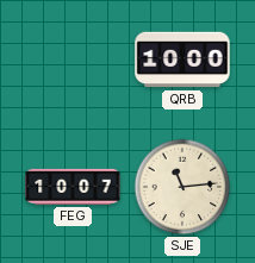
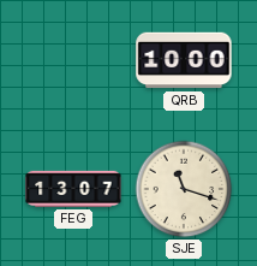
FEG: 10:07 -> 13:07 (73, 189)
SJE: 11:14 -> 11:18 (184, 189)
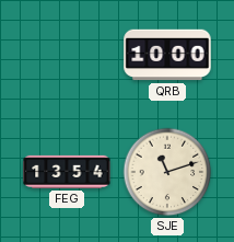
FEG: 13:07 -> 13:54 (67, 172)
SJE: 11:18 -> 11:12 (167, 172)
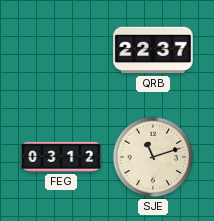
QRB: 10:00 -> 22:37 (153, 50)
FEG: 13:54 -> 03:12 (61, 157)
